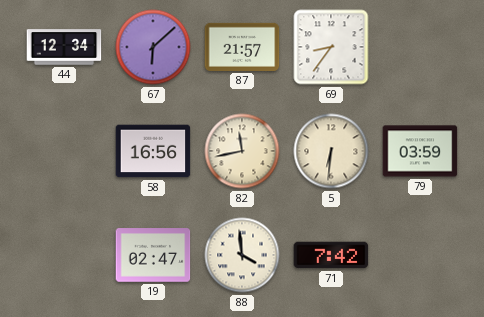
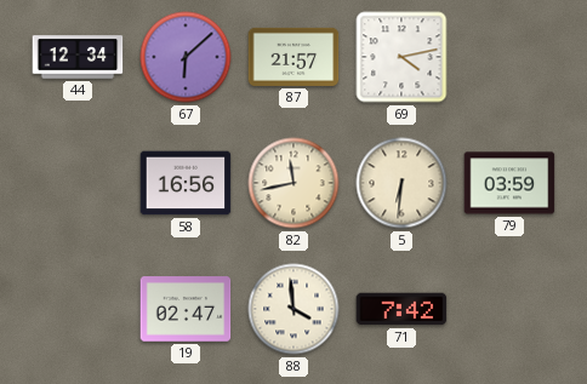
69: 8:36 -> 4:13 (401, 57)
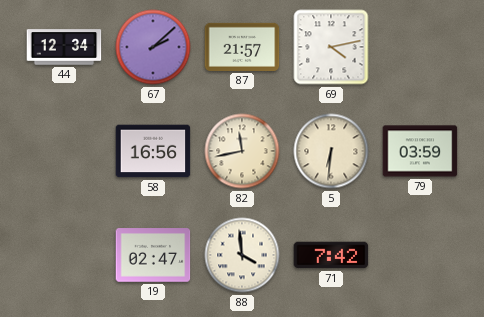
67: 6:08 -> 2:08 (153, 47)
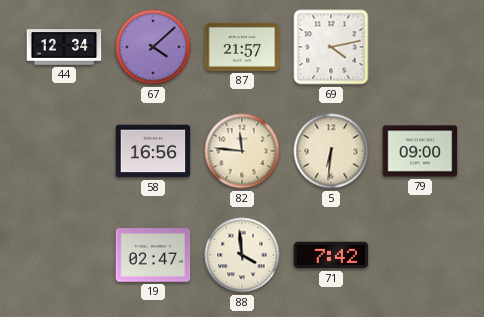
67: 2:08 -> 4:08 (153, 47)
82: 11:43 -> 11:46 (242, 151)
79: 03:59 -> 09:00 (420, 151)
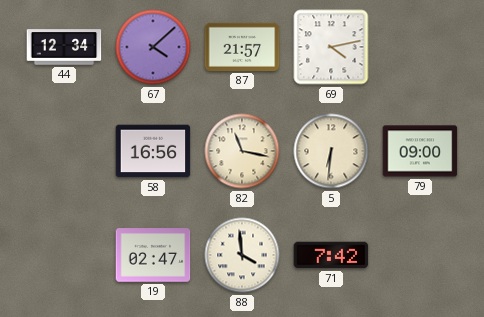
82: 11:46 -> 11:17 (242, 151)
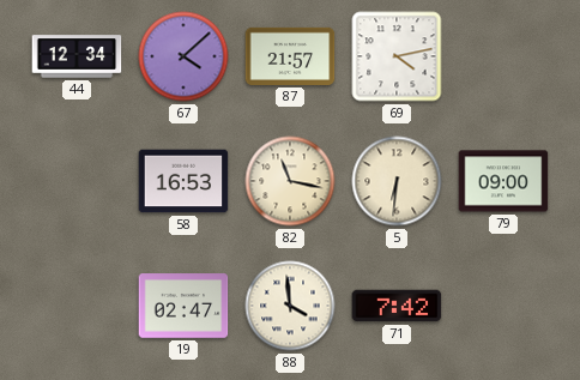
58: 16:56 -> 16:53 (183, 181)
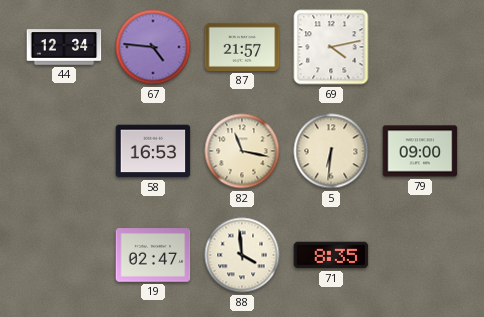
67: 4:08 -> 4:46 (153, 47)
71: 7:42 -> 8:35 (331, 255)
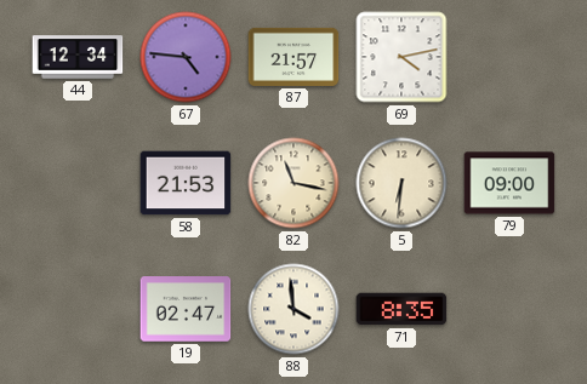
58: 16:53 -> 21:53 (186, 183)
